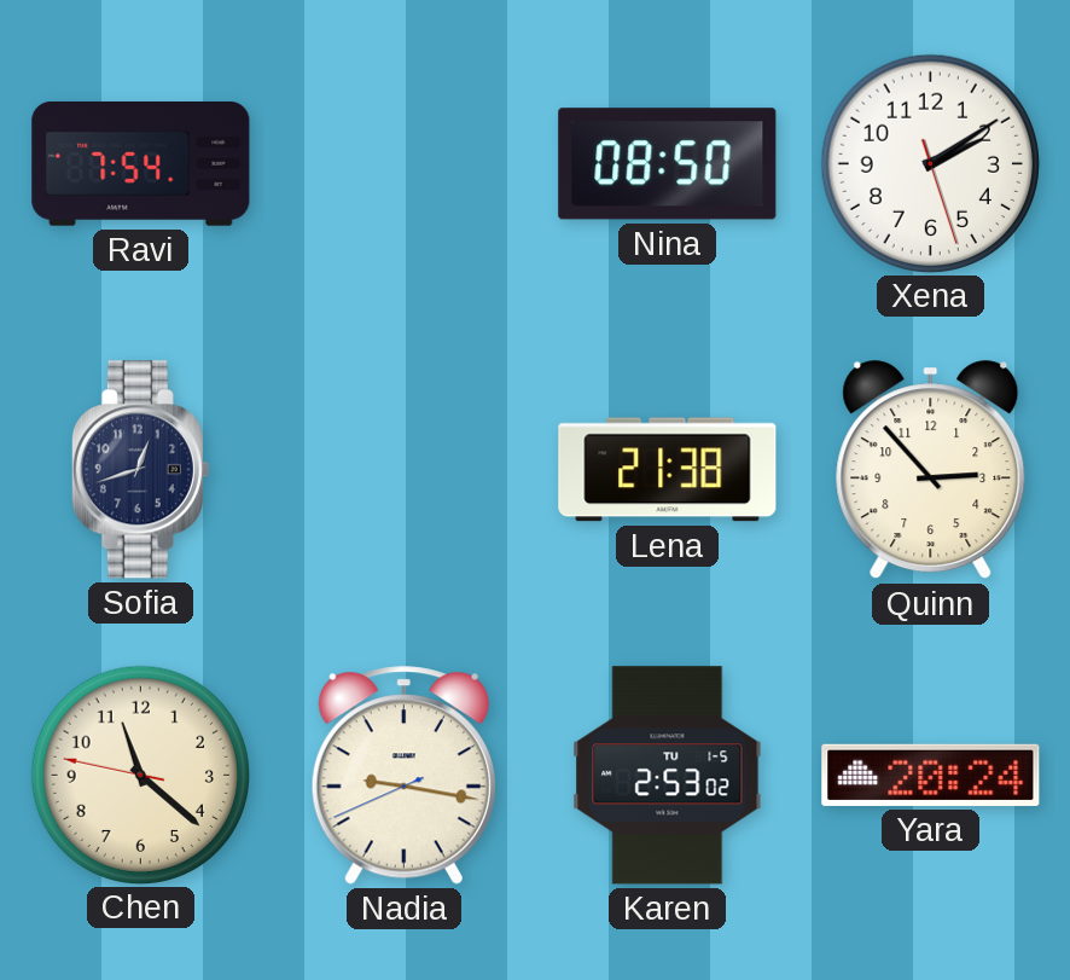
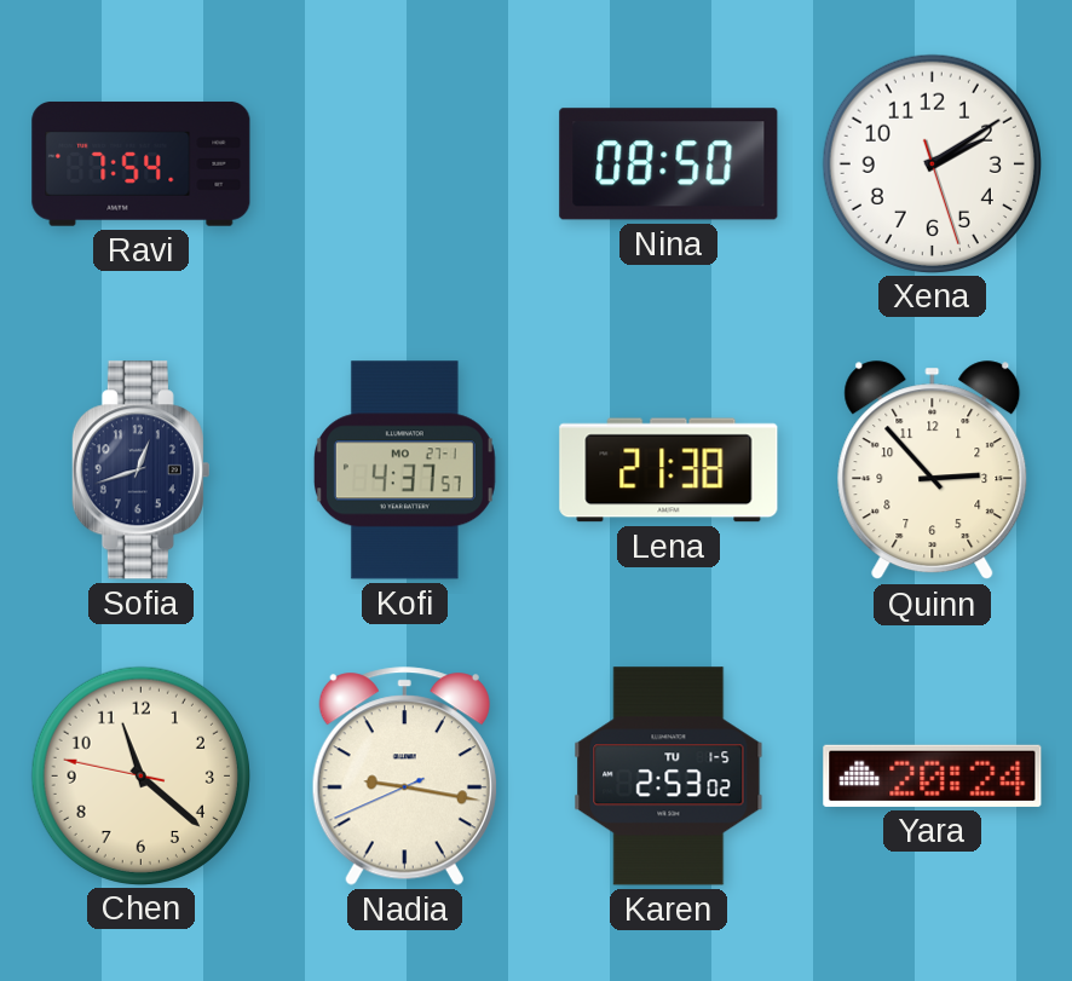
Kofi: none -> 4:37 (404, 471)
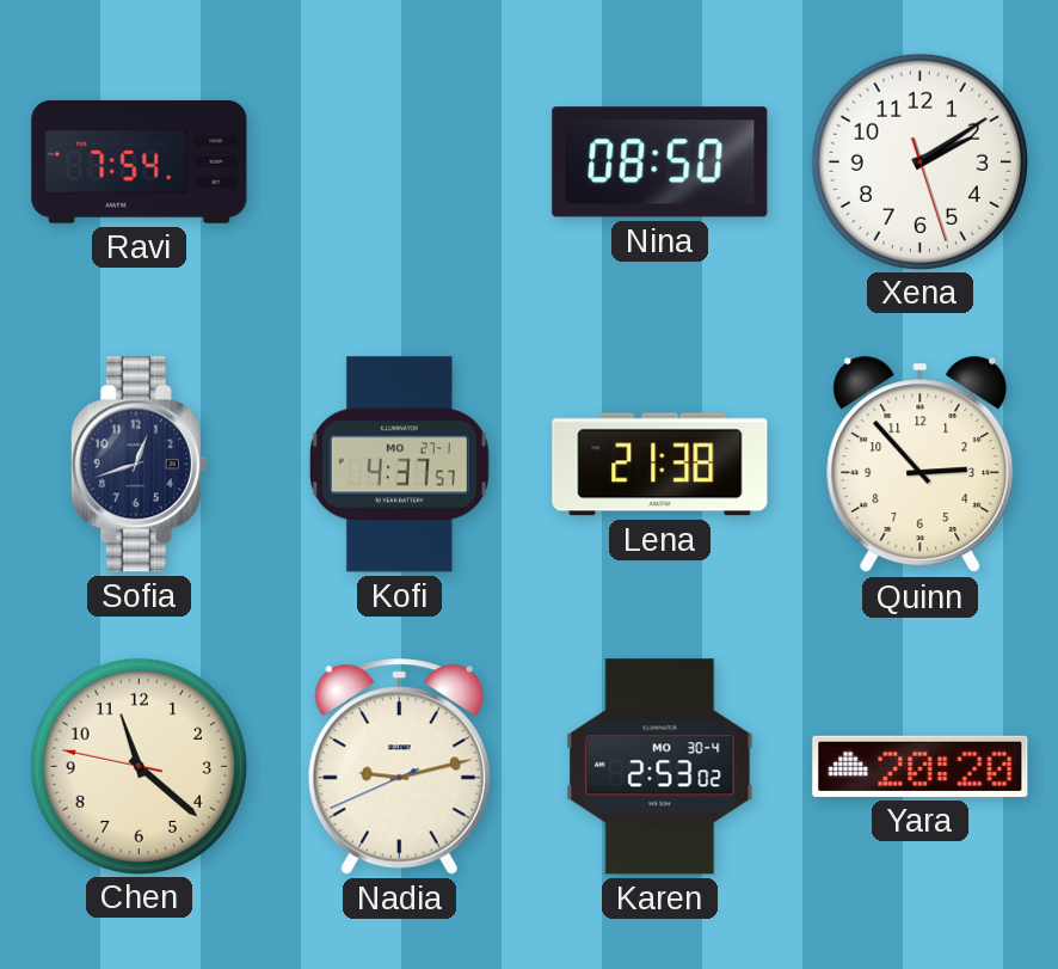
Nadia: 9:16 -> 9:12 (399, 767)
Karen date: TU 1-5 -> MO 30-4 (660, 767)
Yara: 20:24 -> 20:20 (921, 766)
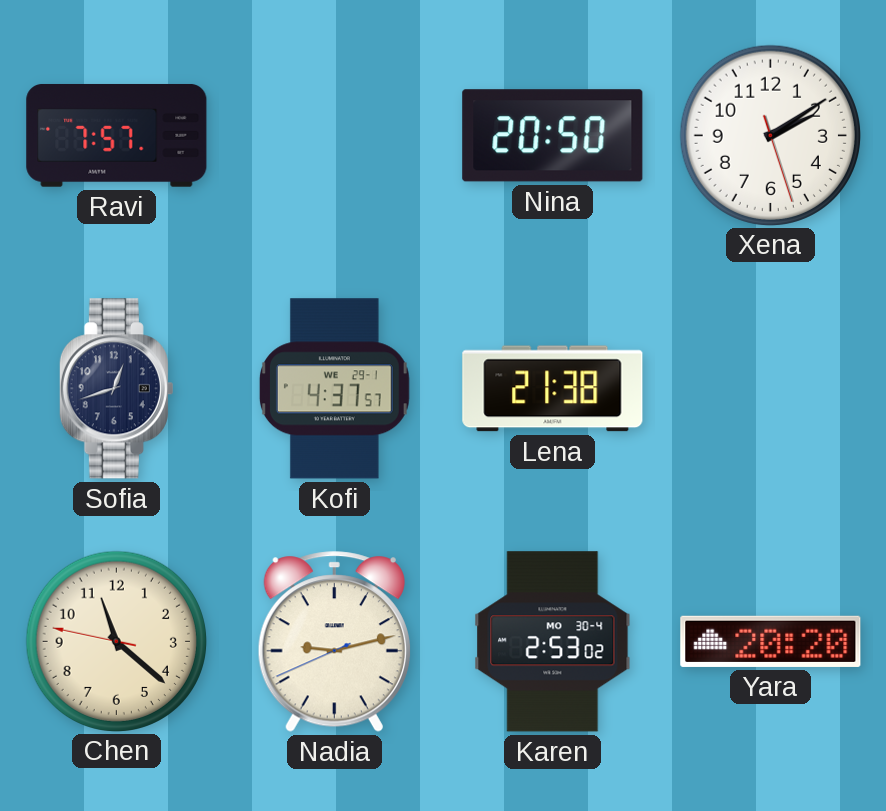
Ravi: 7:54 -> 7:57 (117, 135)
Nina: 08:50 -> 20:50 (553, 136)
Kofi date: MO 27-1 -> WE 29-1 (334, 389)
Quinn: 2:53 -> none (921, 465)
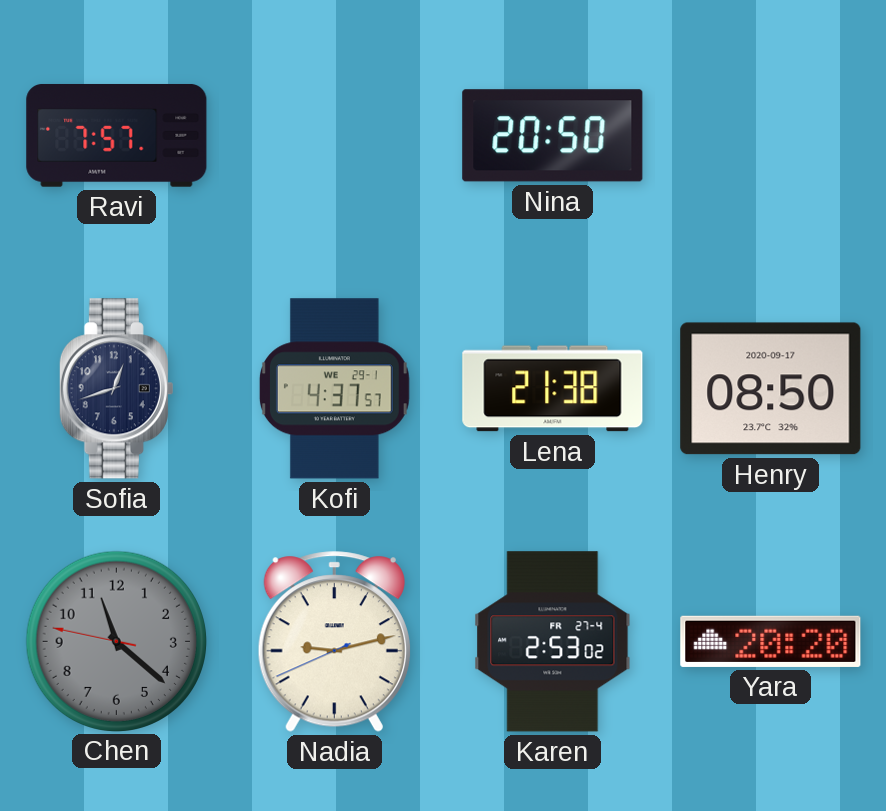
Xena: 2:09 -> none (770, 135)
Henry: none -> 08:50 (771, 389)
Chen dial: cream -> grey (116, 641)
Karen date: MO 30-4 -> FR 27-4 (553, 642)
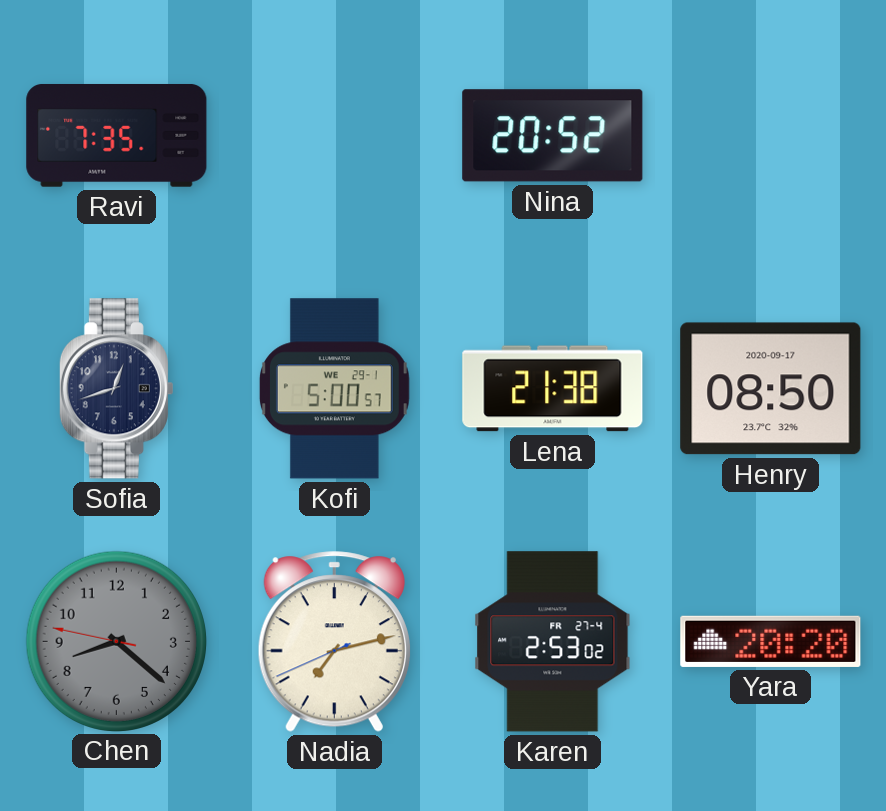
Ravi: 7:57 -> 7:35 (117, 135)
Nina: 20:50 -> 20:52 (553, 136)
Kofi: 4:37 -> 5:00 (334, 389)
Chen: 11:21 -> 8:21 (116, 641)
Nadia: 9:12 -> 7:12 (334, 642)
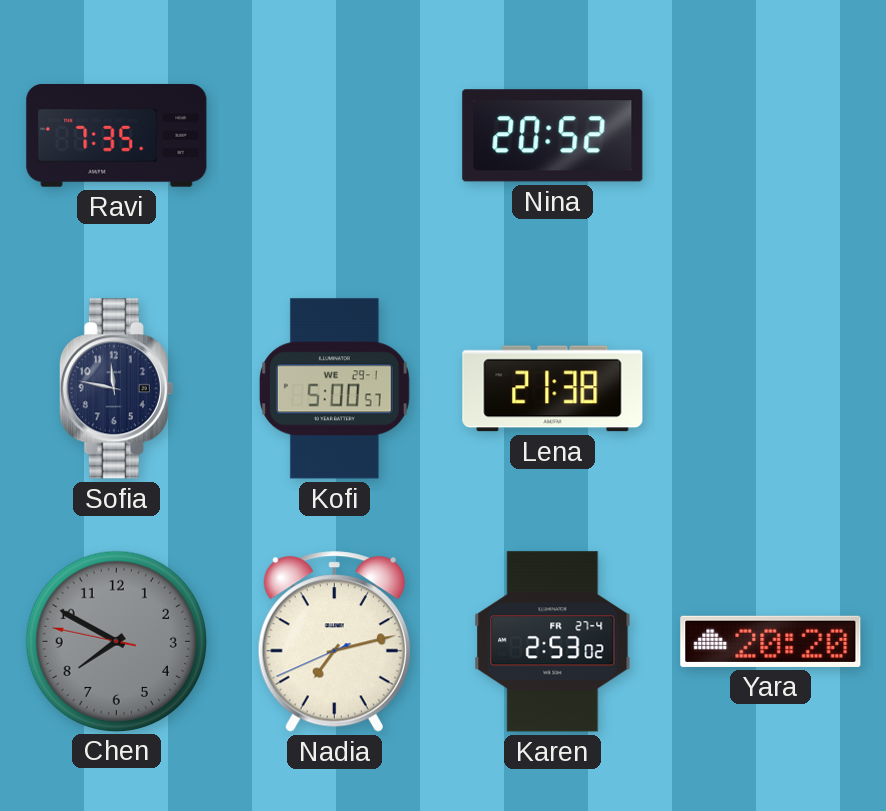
Sofia: 12:42 -> 11:47 (116, 389)
Henry: 08:50 -> none (771, 389)
Chen: 8:21 -> 7:49 (116, 641)
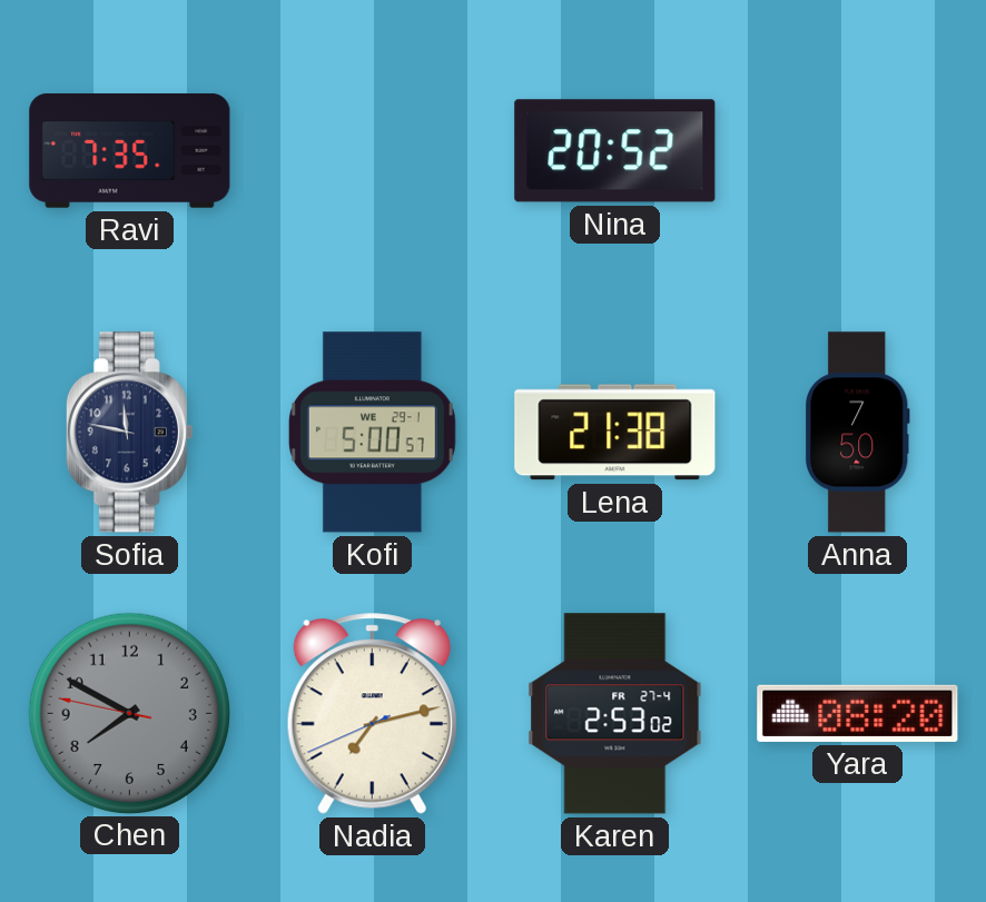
Anna: none -> 7:50 (858, 433)
Yara: 20:20 -> 08:20 (858, 713)
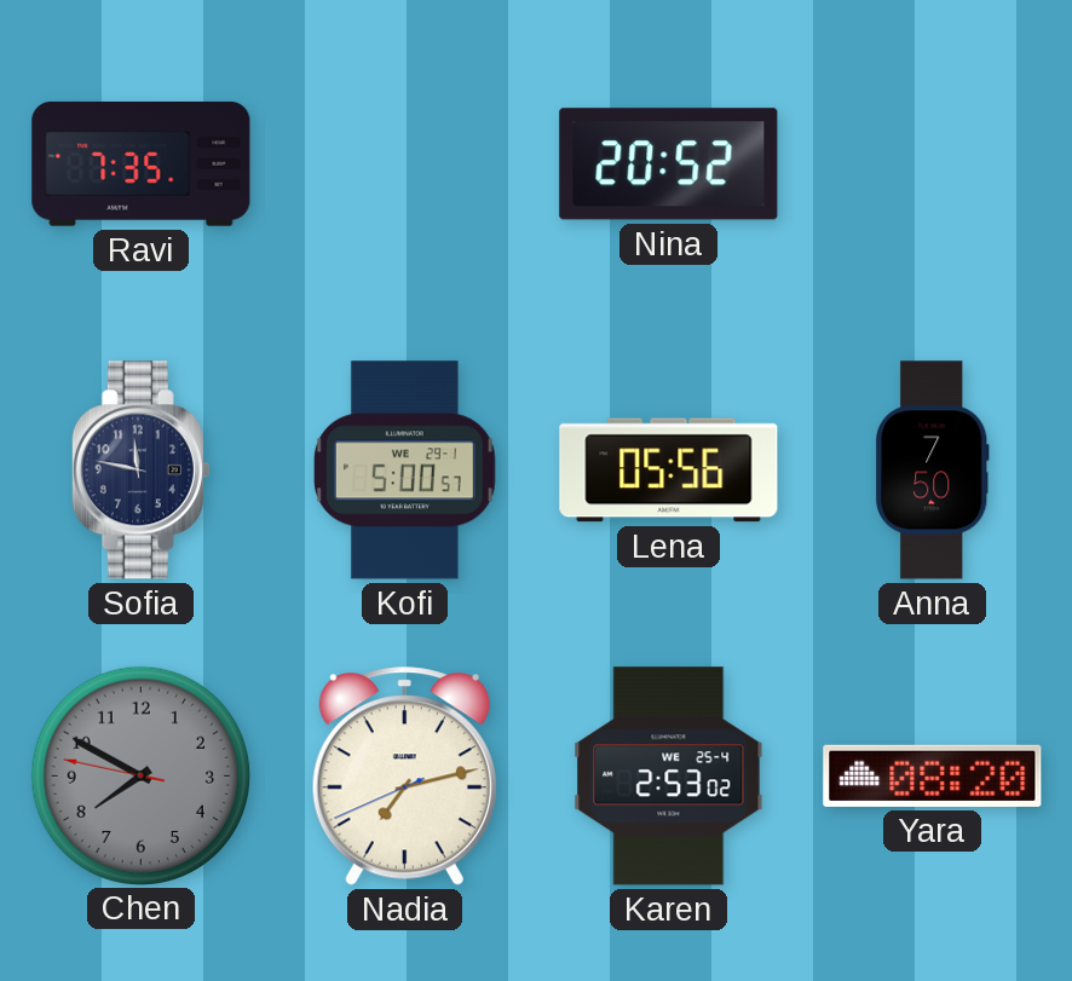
Lena: 21:38 -> 05:56 (669, 471)
Karen date: FR 27-4 -> WE 25-4 (669, 777)
